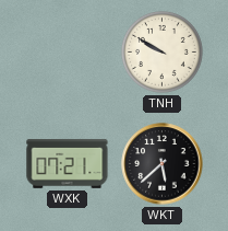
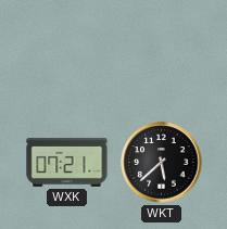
TNH: 9:50 -> none (161, 51)
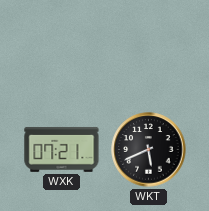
WKT: 5:38 -> 5:41 (149, 150)
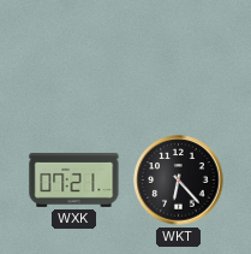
WKT: 5:41 -> 6:23 (179, 181)
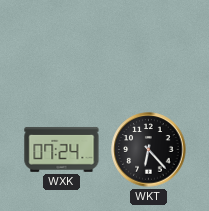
WXK: 07:21 -> 07:24 (62, 149)
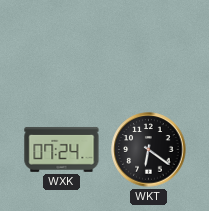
WKT: 6:23 -> 6:21 (149, 150)
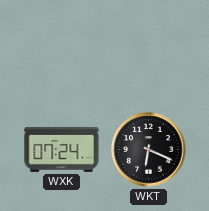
WKT: 6:21 -> 6:19 (149, 150)
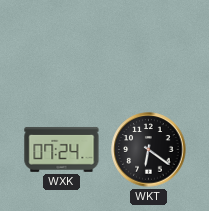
WKT: 6:19 -> 6:21 (149, 150)
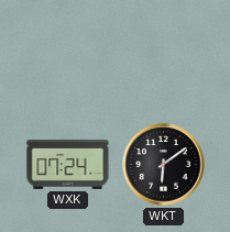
WKT: 6:21 -> 6:09 (164, 165)
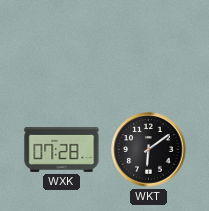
WXK: 07:24 -> 07:28 (62, 149)
